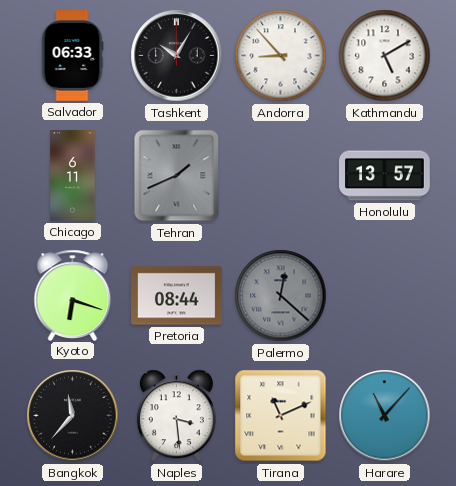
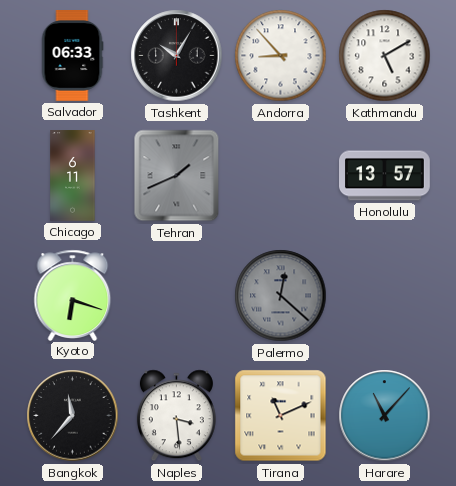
Pretoria: 08:44 -> none (177, 296)
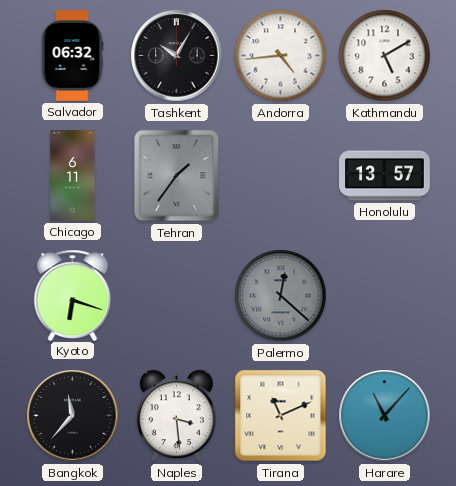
Salvador: 06:33 -> 06:32 (72, 56)
Andorra: 8:53 -> 4:44 (281, 56)
Tehran: 1:41 -> 1:36 (177, 176)
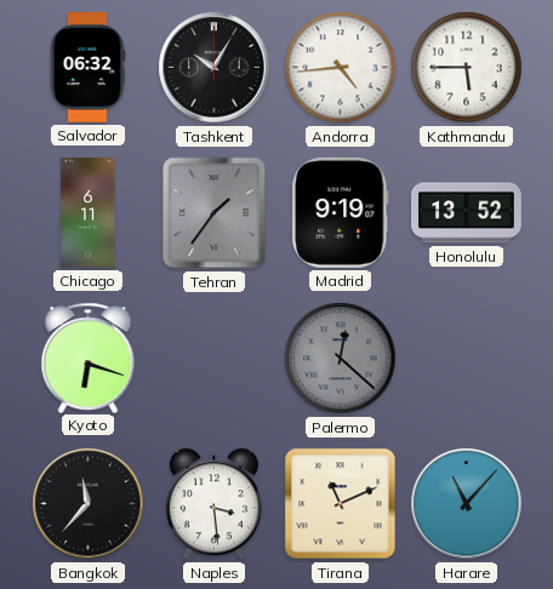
Kathmandu: 5:10 -> 5:45 (467, 68)
Madrid: none -> 9:19 (341, 212)
Honolulu: 13:57 -> 13:52 (467, 213)
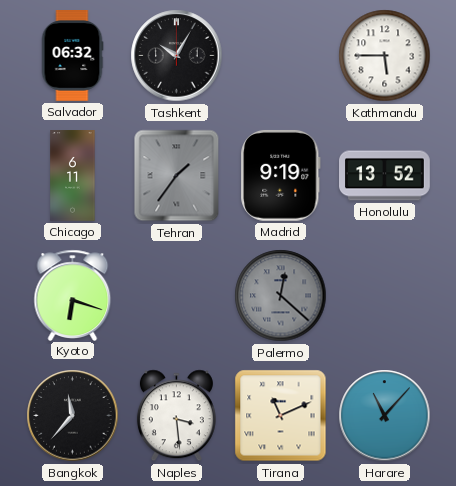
Andorra: 4:44 -> none (341, 68)
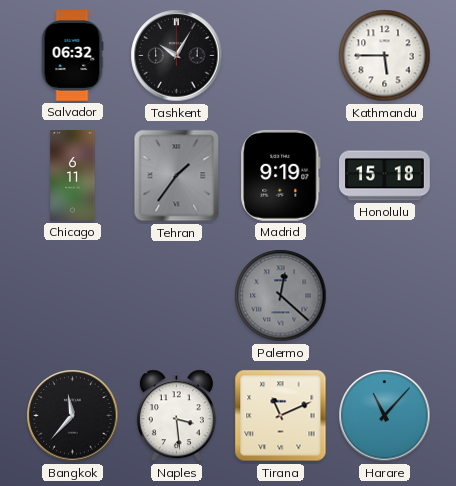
Honolulu: 13:52 -> 15:18 (385, 176)
Kyoto: 6:18 -> none (73, 295)
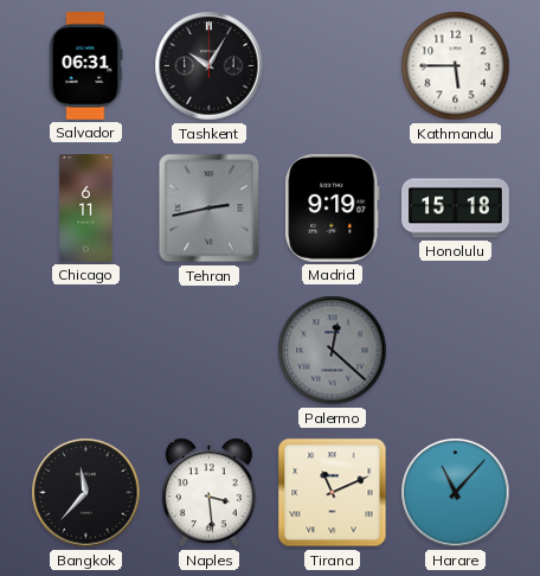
Salvador: 06:32 -> 06:31 (85, 66)
Tehran: 1:36 -> 2:43 (210, 209)
